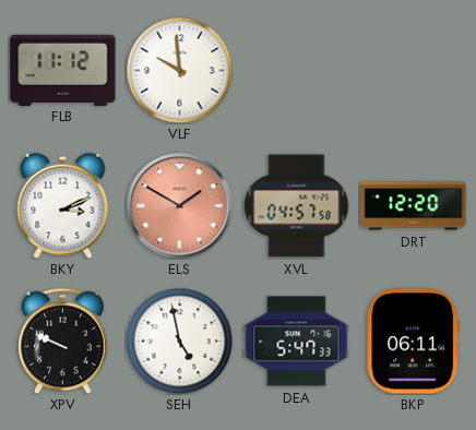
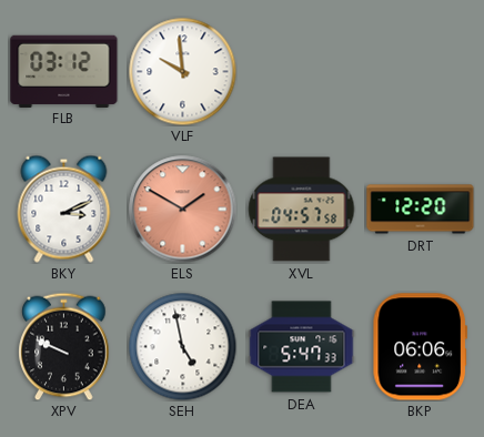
FLB: 11:12 -> 03:12 (64, 71)
BKP: 06:11 -> 06:06 (420, 347)
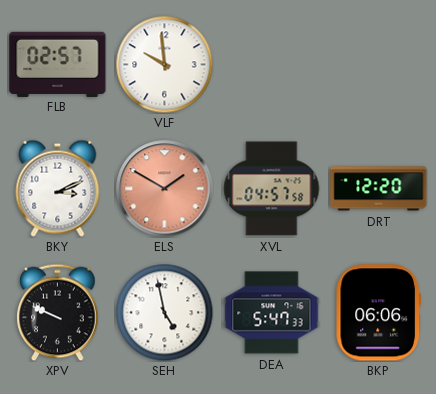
FLB: 03:12 -> 02:57 (58, 64)
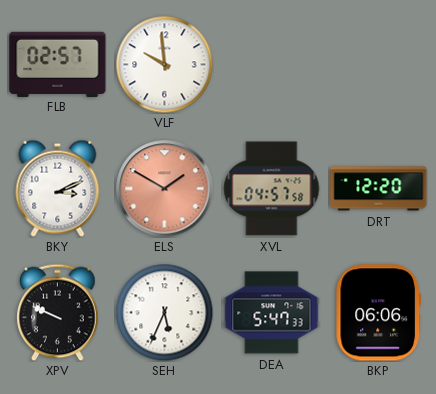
SEH: 4:58 -> 5:34 (164, 312)
